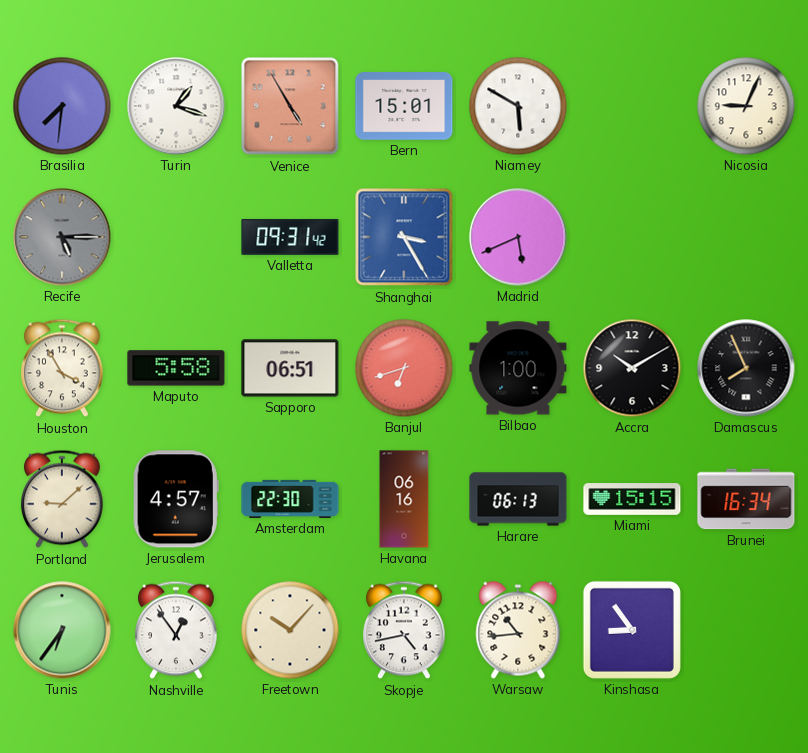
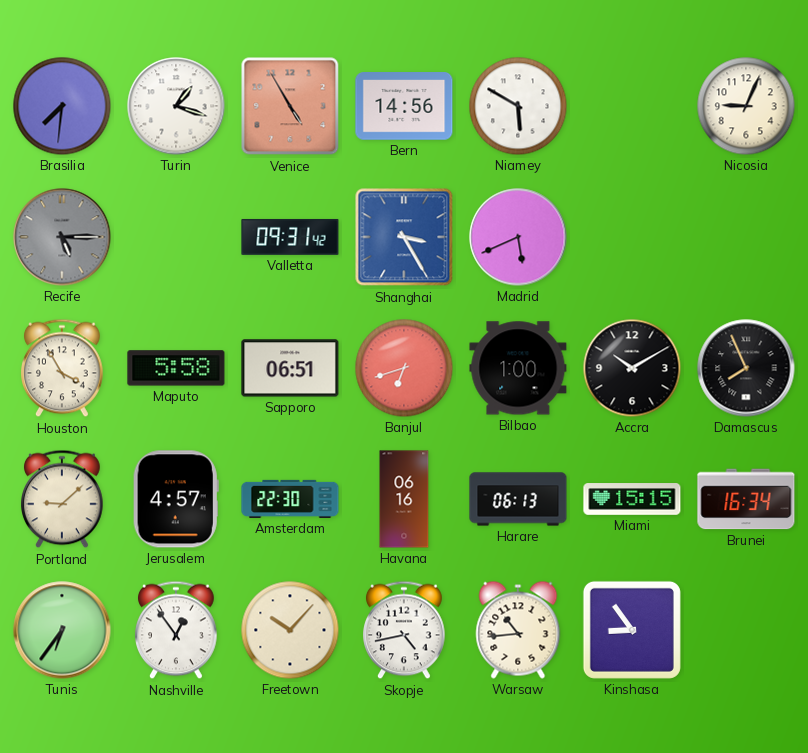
Bern: 15:01 -> 14:56 (404, 106)
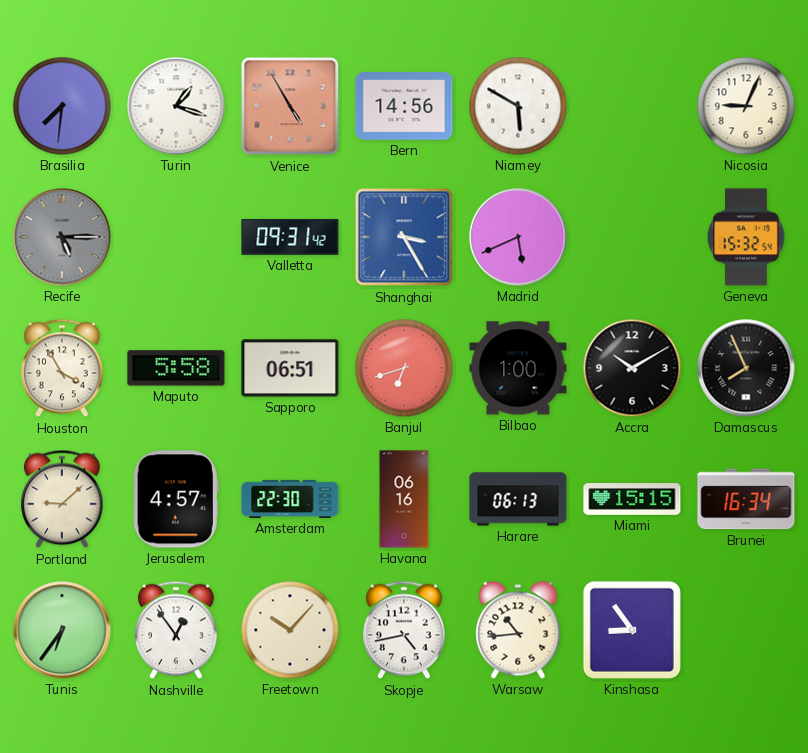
Geneva: none -> 15:32 (746, 237)
